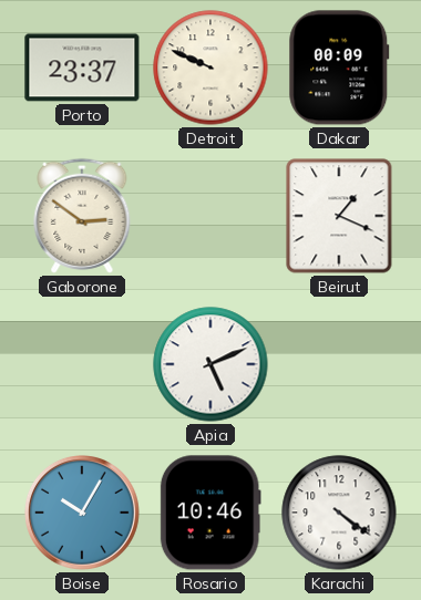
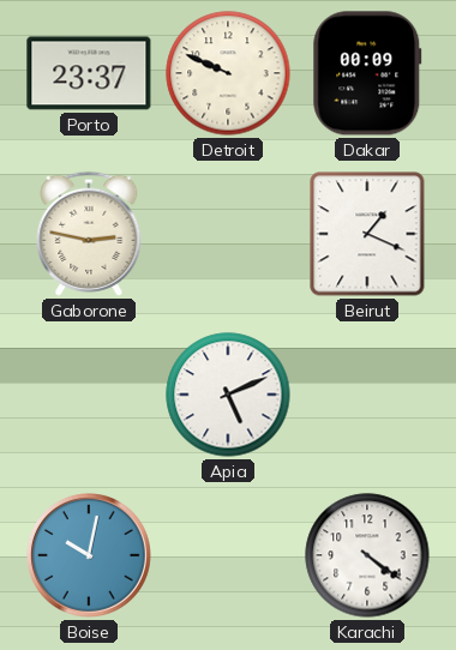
Gaborone: 2:51 -> 2:47 (89, 234)
Boise: 10:05 -> 10:02 (90, 556)
Rosario: 10:46 -> none (210, 513)
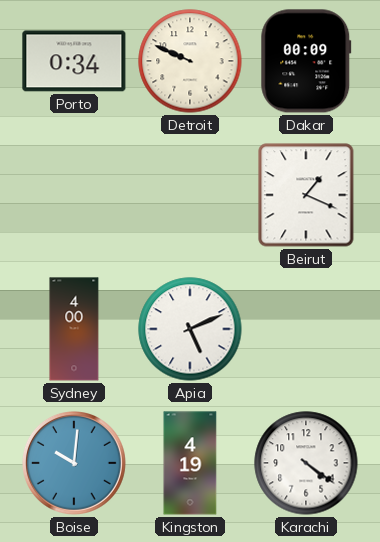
Porto: 23:37 -> 0:34 (74, 61)
Gaborone: 2:47 -> none (89, 234)
Sydney: none -> 4:00 (74, 329)
Boise: 10:02 -> 10:01 (75, 464)
Kingston: none -> 4:19 (190, 463)
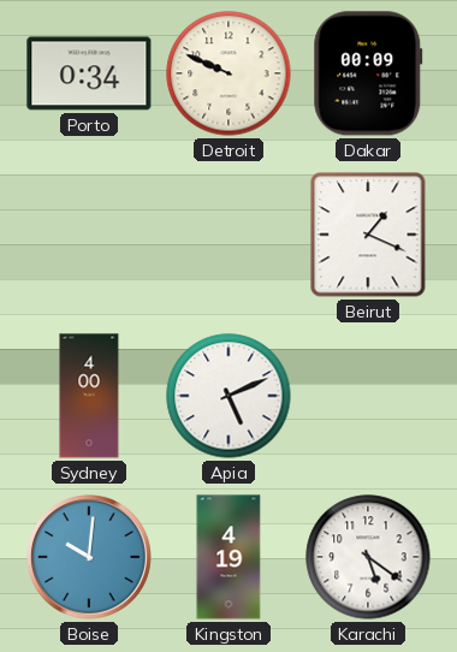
Karachi: 4:21 -> 5:21 (368, 557)
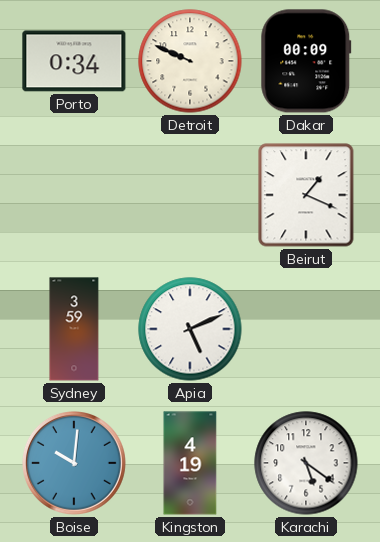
Sydney: 4:00 -> 3:59 (74, 329)
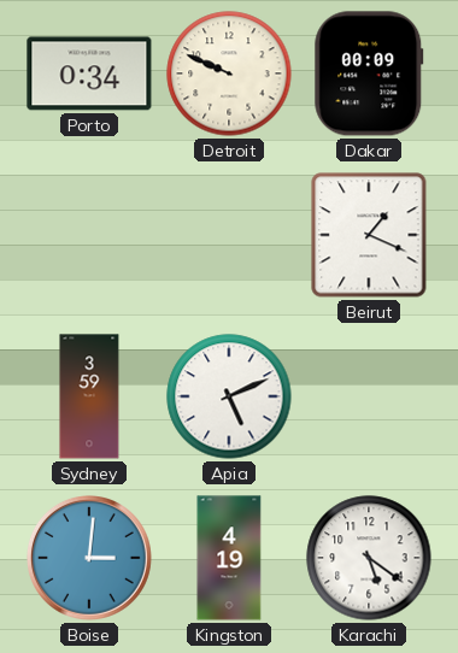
Boise: 10:01 -> 3:01 (90, 559)
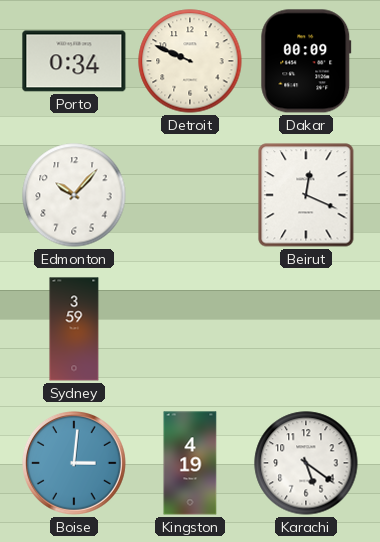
Edmonton: none -> 10:07 (74, 195)
Beirut: 1:19 -> 12:19 (306, 195)
Apia: 5:11 -> none (229, 396)
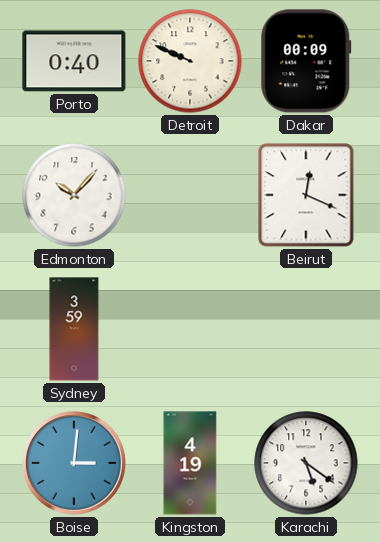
Porto: 0:34 -> 0:40 (74, 61)
